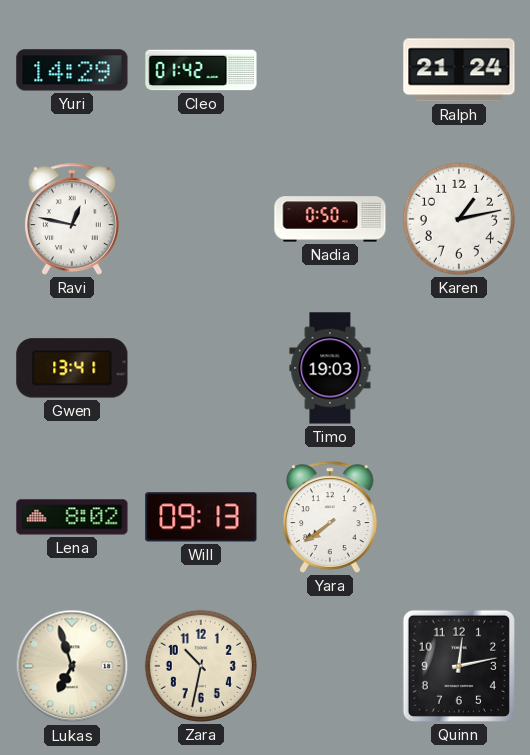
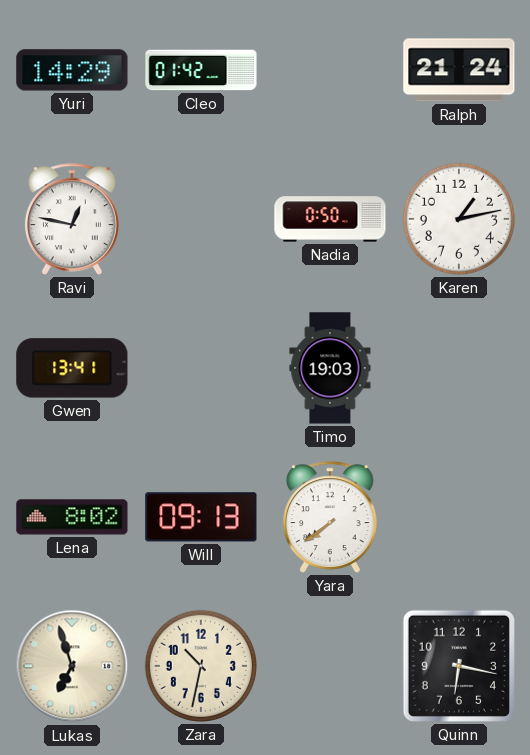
Quinn: 12:13 -> 6:17 (459, 666)
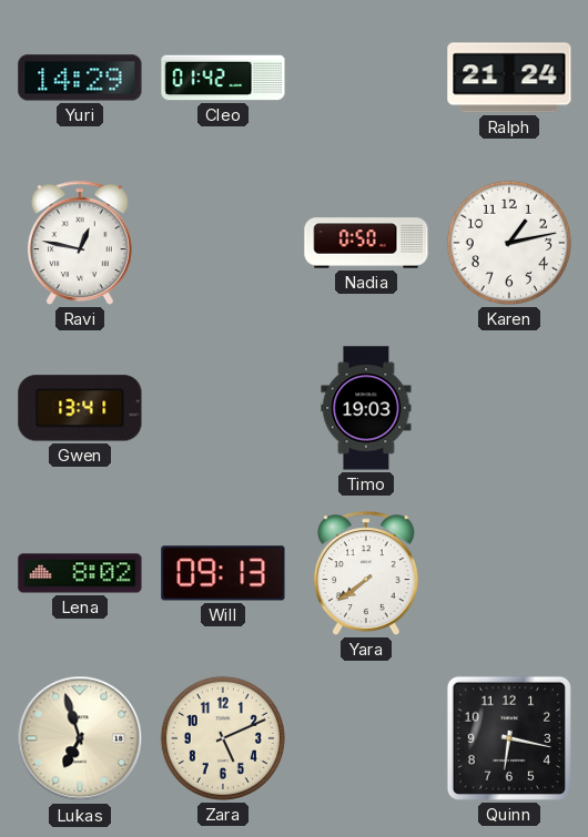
Zara: 10:32 -> 5:11 (223, 738)
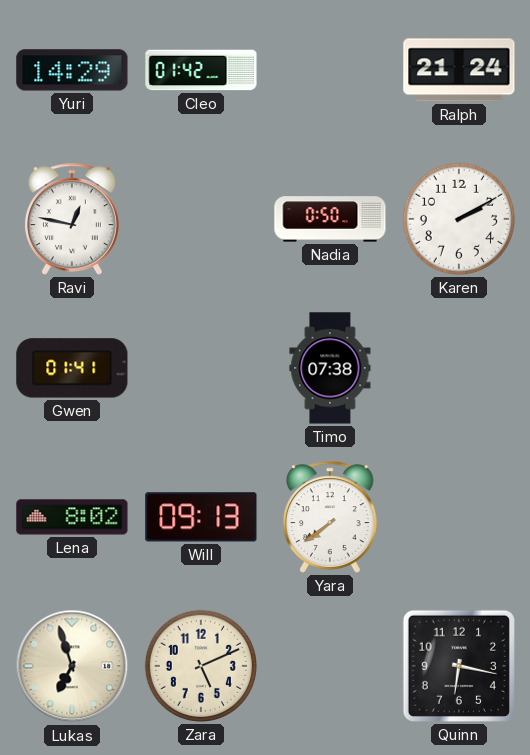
Karen: 1:13 -> 2:10 (459, 219)
Gwen: 13:41 -> 01:41 (72, 368)
Timo: 19:03 -> 07:38 (330, 368)
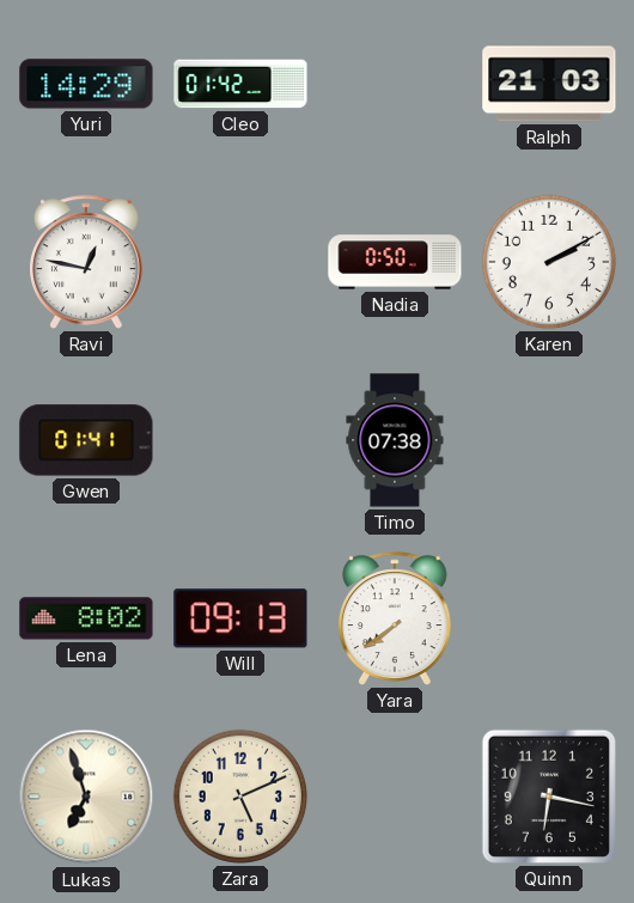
Ralph: 21:24 -> 21:03 (549, 84)
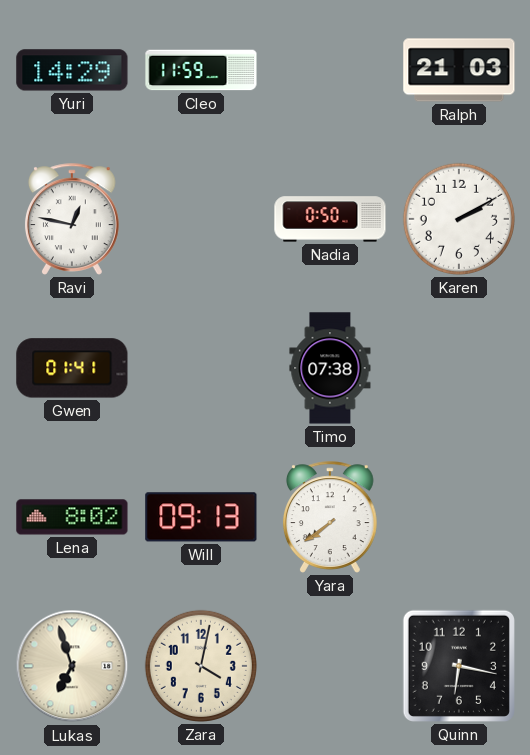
Cleo: 01:42 -> 11:59 (201, 70)
Zara: 5:11 -> 4:02 (201, 666)
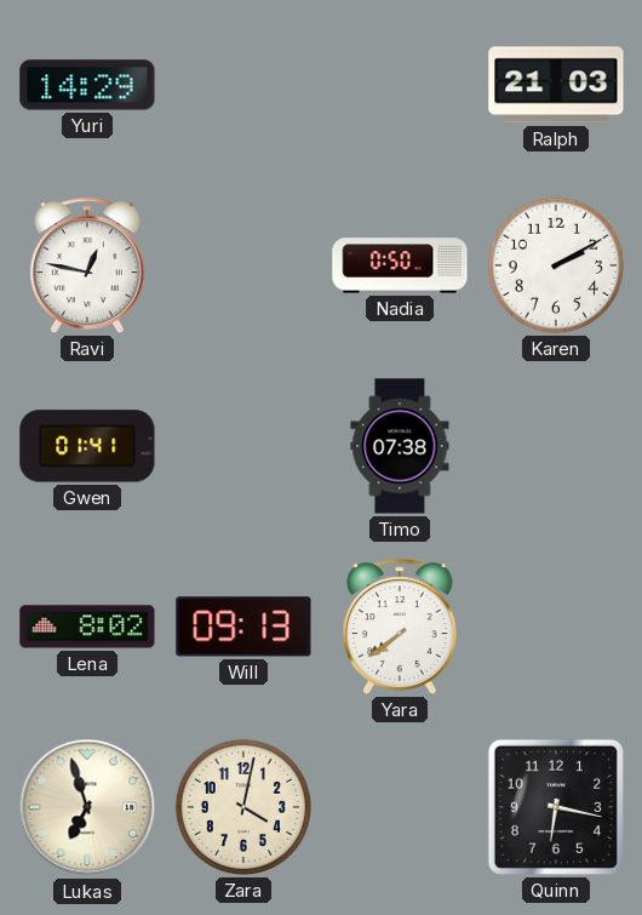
Cleo: 11:59 -> none (201, 70)
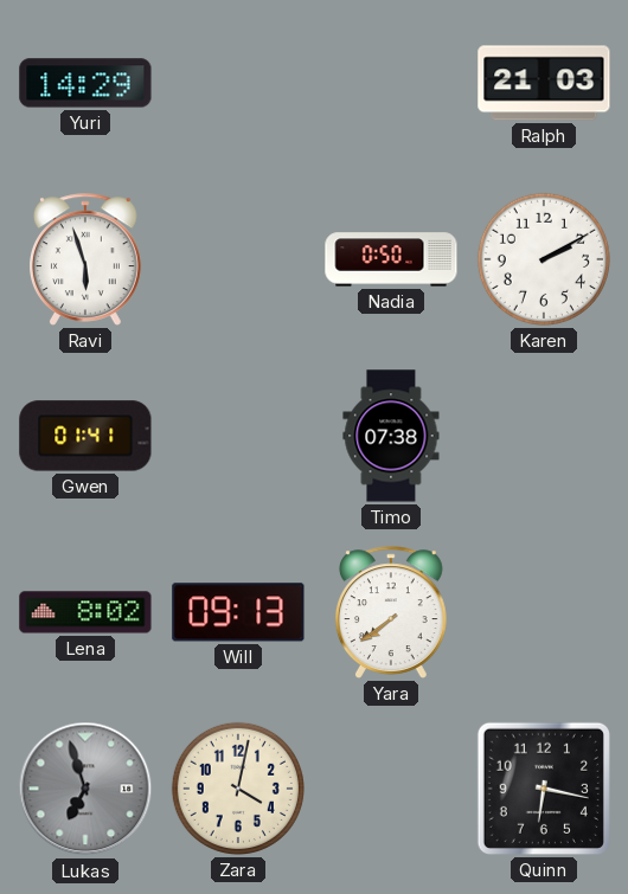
Ravi: 12:47 -> 5:57 (85, 259)
Lukas dial: cream -> grey (85, 789)
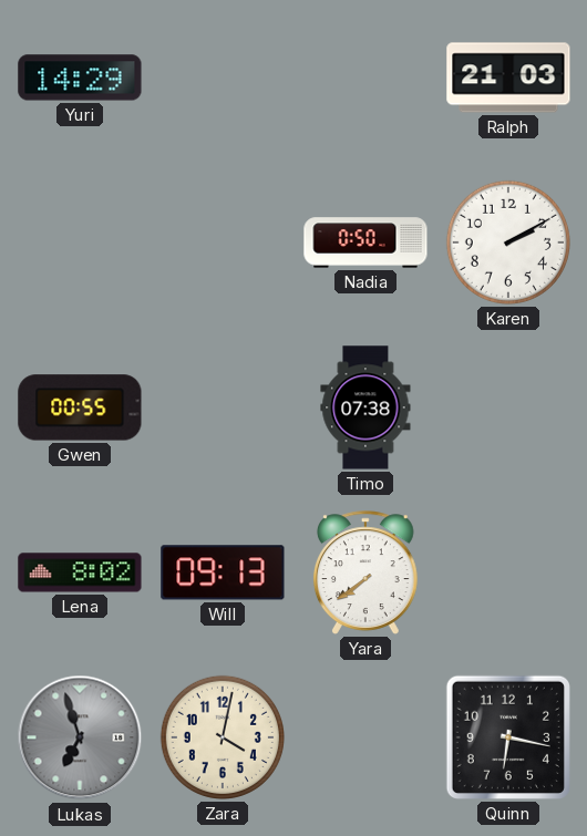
Ravi: 5:57 -> none (85, 259)
Gwen: 01:41 -> 00:55 (80, 407)
